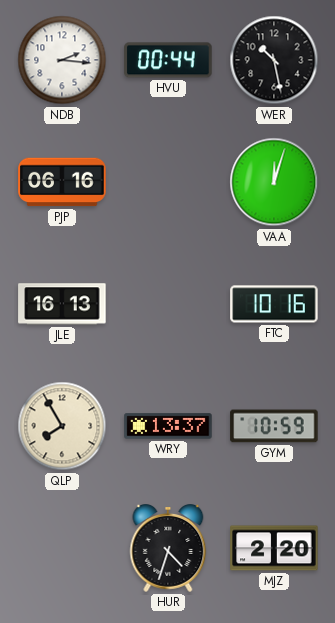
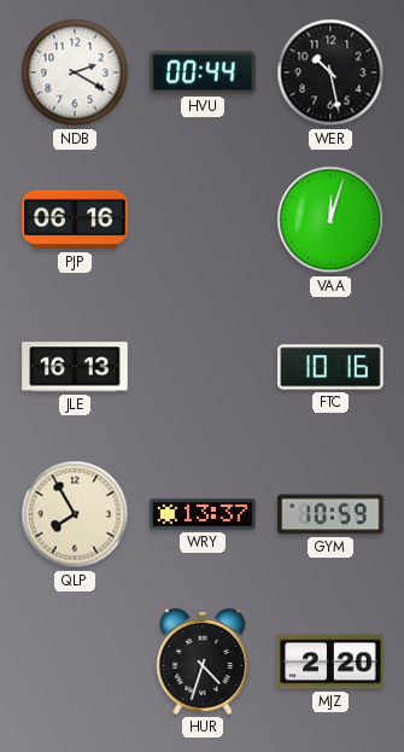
NDB: 2:16 -> 2:20 (75, 72)
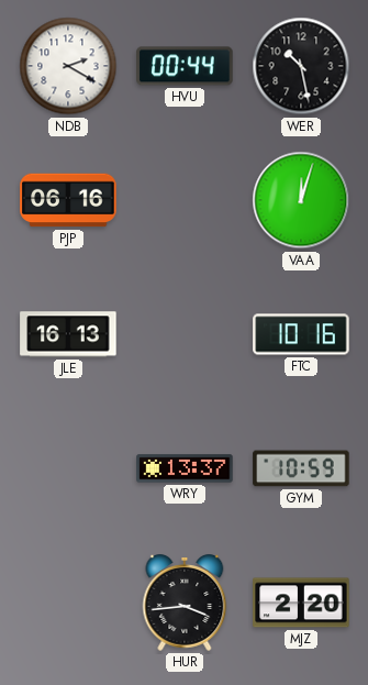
QLP: 7:55 -> none (75, 514)
HUR: 4:33 -> 3:44 (185, 603)
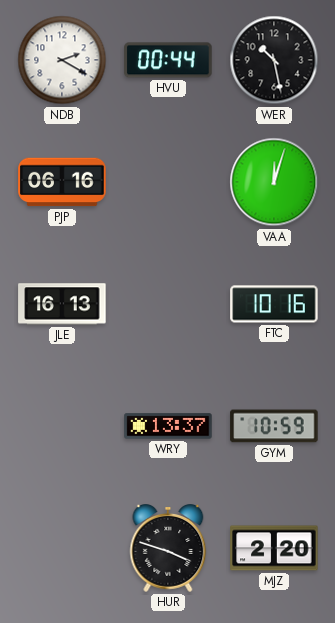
HUR: 3:44 -> 3:48 (168, 548)
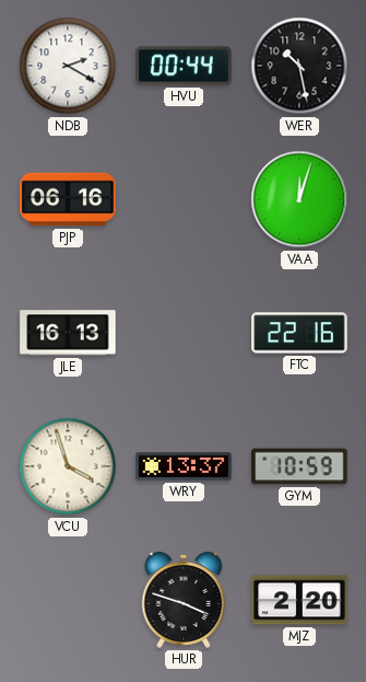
FTC: 10:16 -> 22:16 (299, 333)
VCU: none -> 3:57 (68, 466)
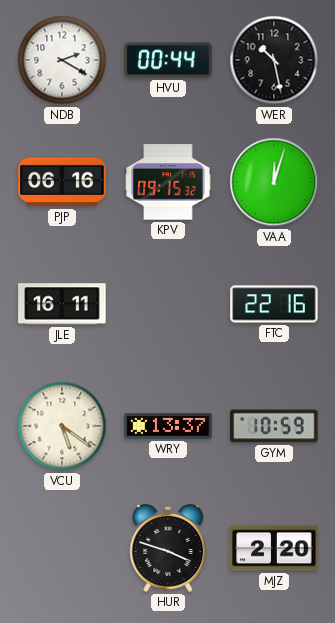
KPV: none -> 09:15 (168, 182)
JLE: 16:13 -> 16:11 (62, 304)
VCU: 3:57 -> 5:21 (62, 426)
